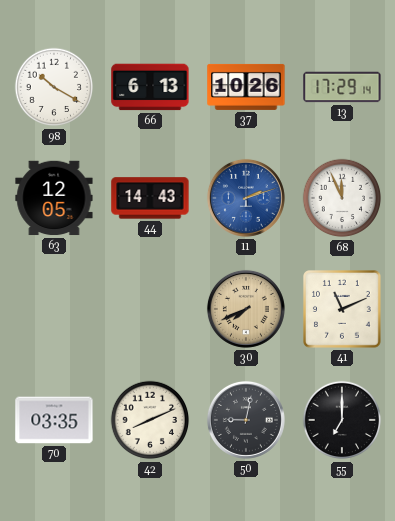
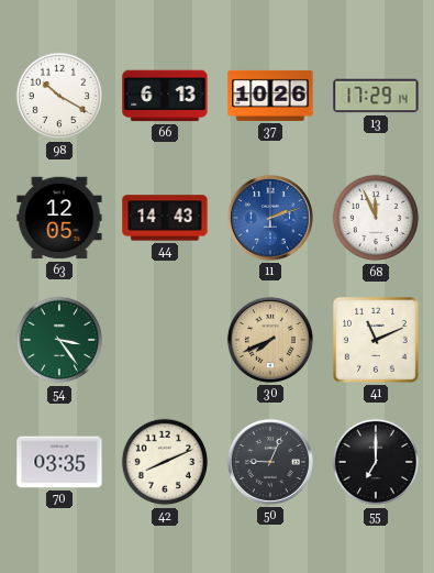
54: none -> 3:24 (59, 340)
50: 9:02 -> 9:04 (270, 462)
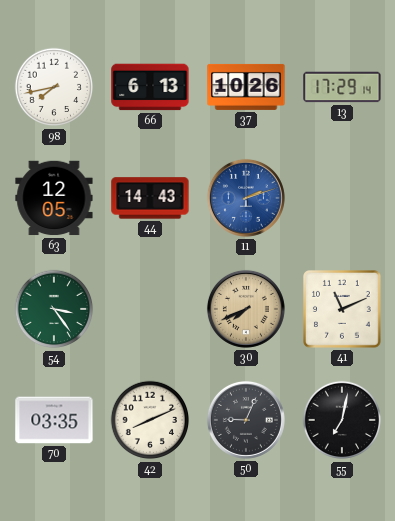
98: 10:20 -> 7:43 (54, 87)
68: 11:56 -> none (376, 218)
55: 7:00 -> 7:02 (342, 420)
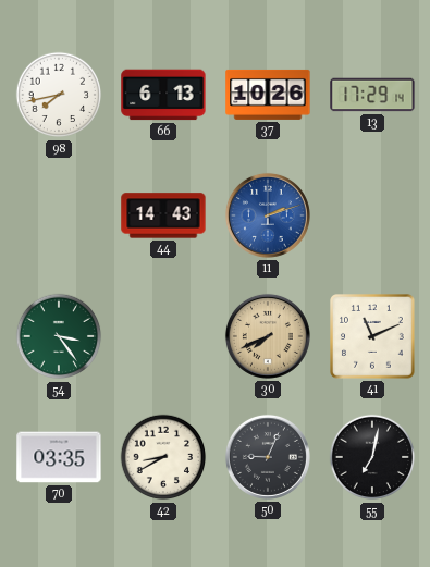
63: 12:05 -> none (54, 198)
42: 8:11 -> 8:40 (163, 457)
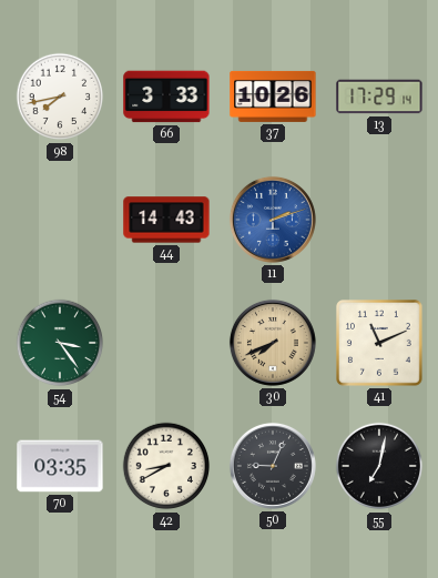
66: 6:13 -> 3:33 (166, 97)
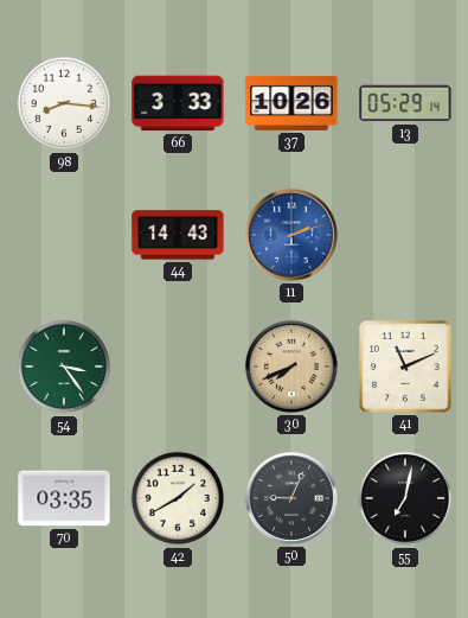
98: 7:43 -> 8:16 (64, 103)
13: 17:29 -> 05:29 (405, 103)
42: 8:40 -> 1:40 (178, 498)
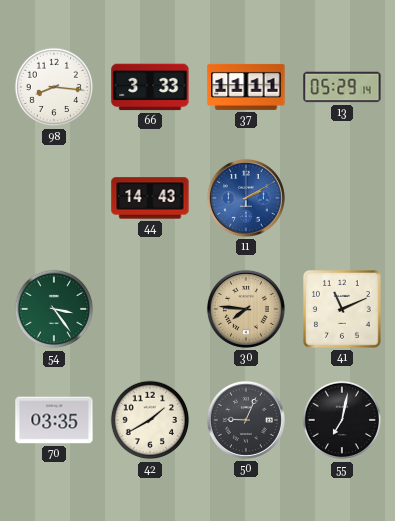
37: 10:26 -> 11:11 (246, 87)
11: 2:12 -> 2:10 (246, 198)
30: 7:41 -> 7:46 (246, 309)
